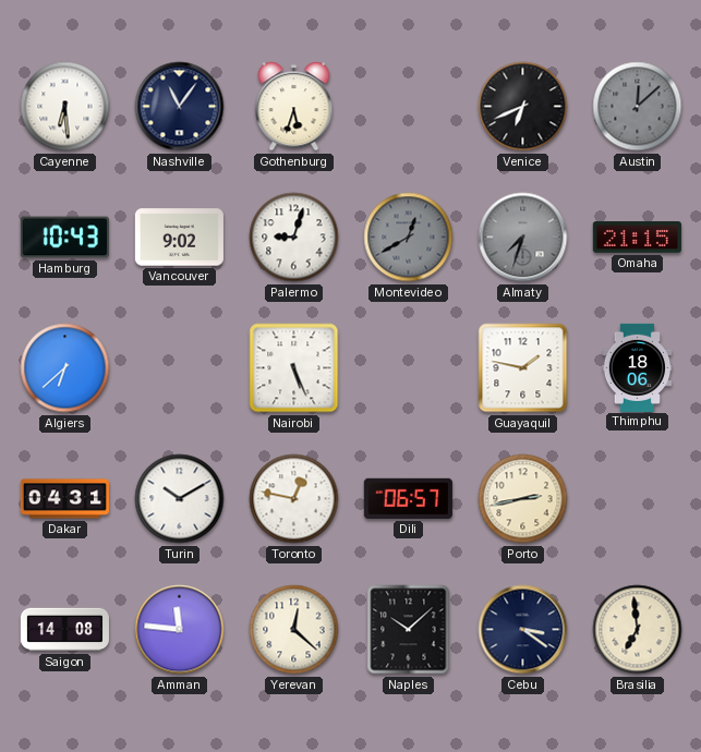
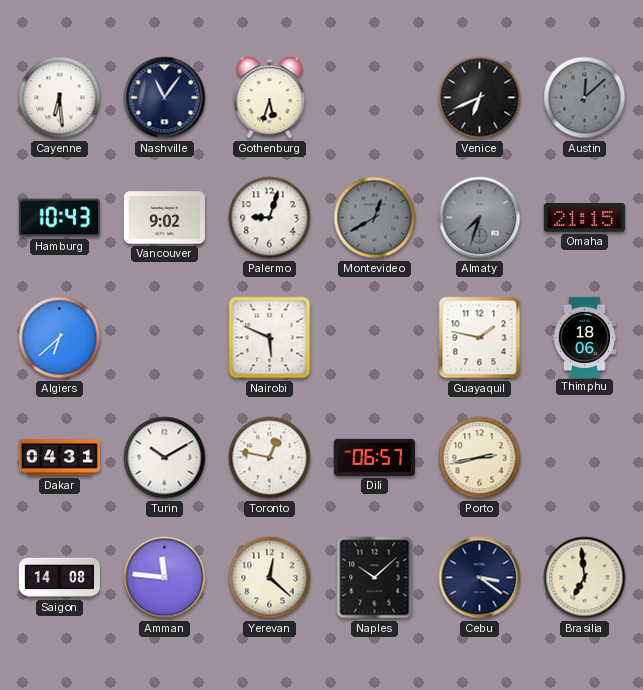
Nairobi: 5:26 -> 5:49 (270, 338)
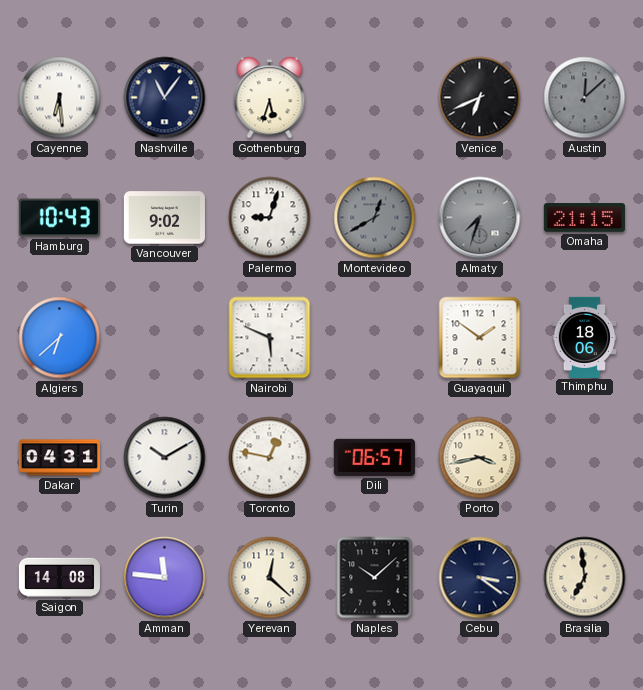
Guayaquil: 1:47 -> 1:51 (480, 338)
Porto: 2:43 -> 3:43 (480, 458)
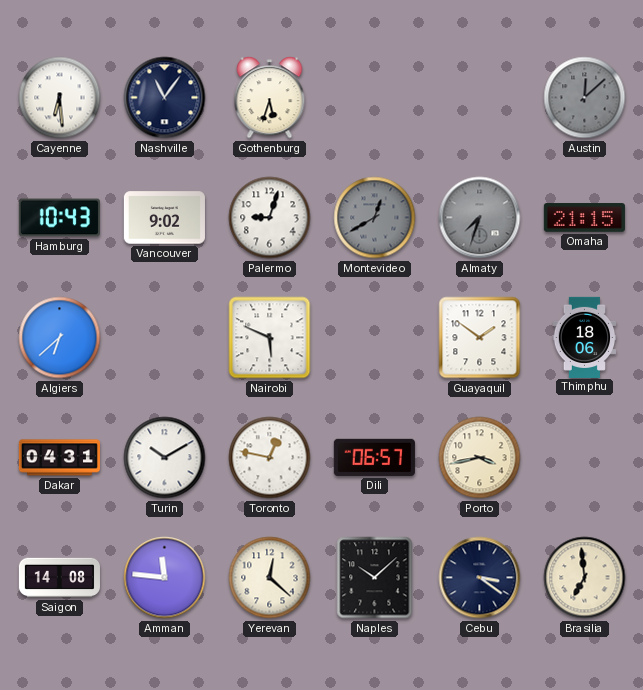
Venice: 6:41 -> none (480, 98)
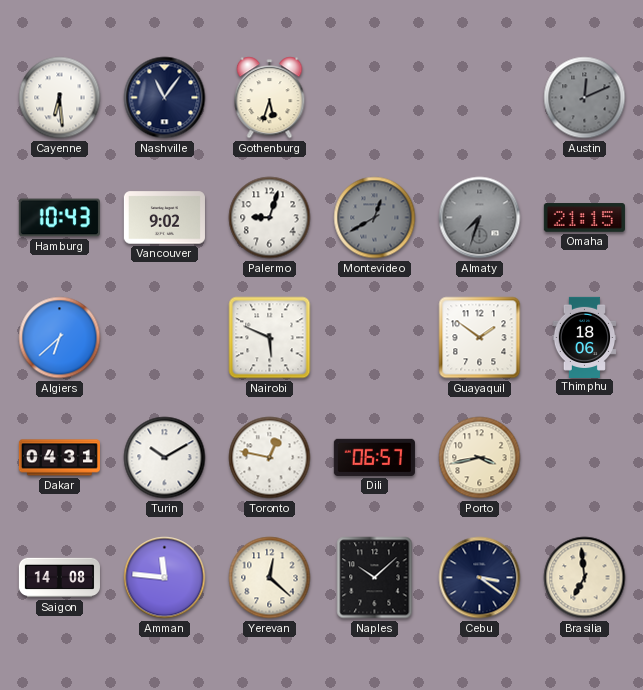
Austin: 12:08 -> 12:11 (585, 98)
